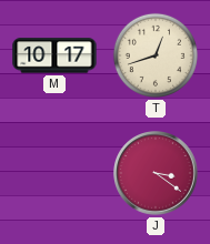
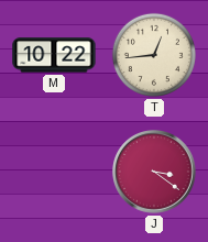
M: 10:17 -> 10:22 (54, 55)
T: 12:42 -> 12:44 (154, 55)
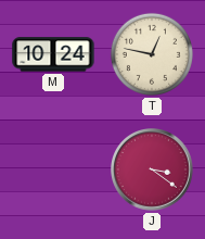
M: 10:22 -> 10:24 (53, 54)
T: 12:44 -> 12:47 (152, 54)
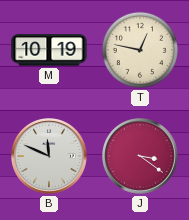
M: 10:24 -> 10:19 (49, 50)
B: none -> 11:49 (49, 156)
